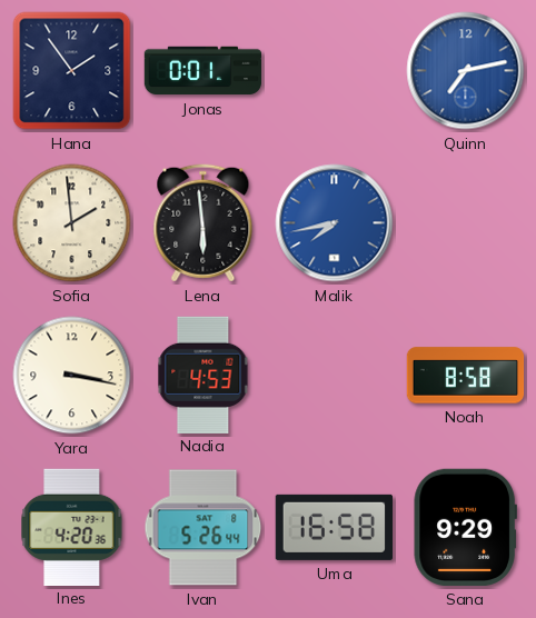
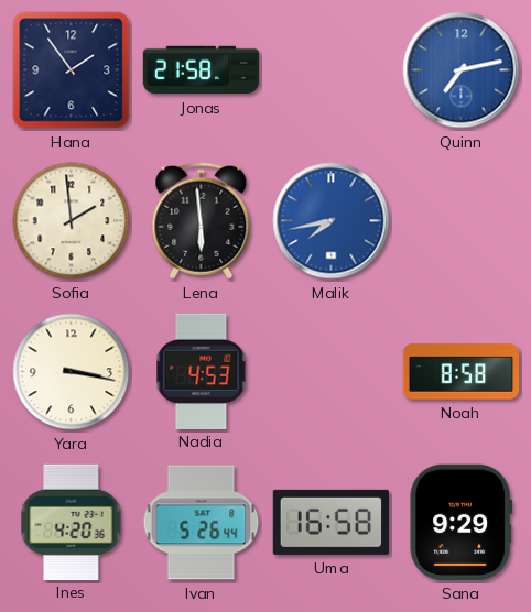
Jonas: 0:01 -> 21:58 (202, 70)
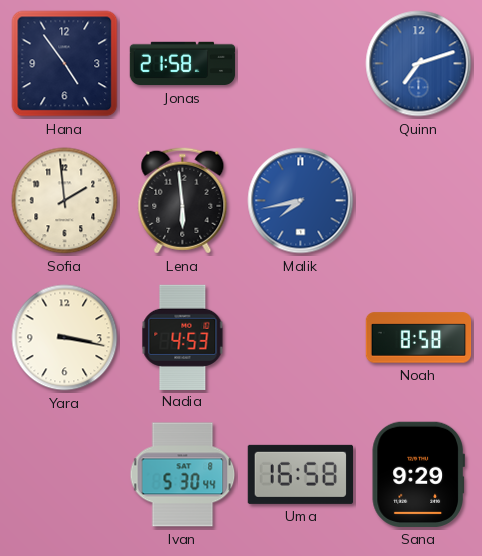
Hana: 1:54 -> 4:54 (65, 64)
Quinn: 7:13 -> 7:12 (419, 64)
Ines: 4:20 -> none (72, 522)
Ivan: 5:26 -> 5:30 (183, 475)
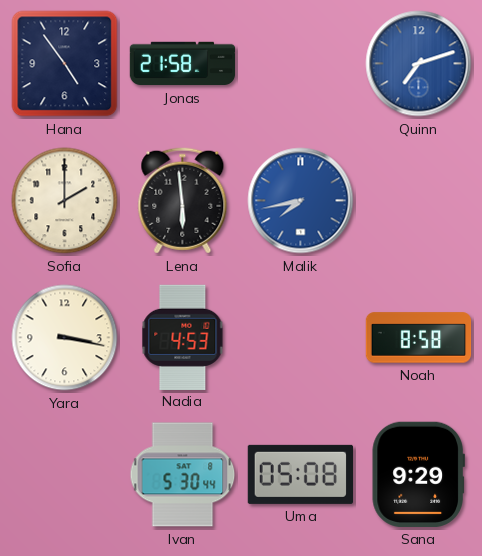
Sofia: 1:59 -> 2:00 (65, 201)
Uma: 16:58 -> 05:08 (300, 474)
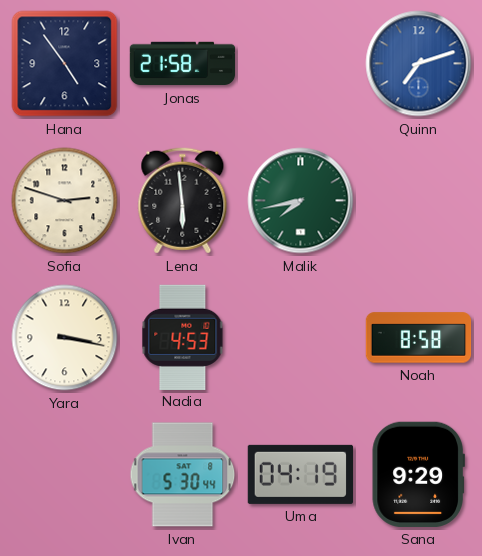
Sofia: 2:00 -> 2:48 (65, 201)
Malik dial: blue -> green (301, 201)
Uma: 05:08 -> 04:19 (300, 474)
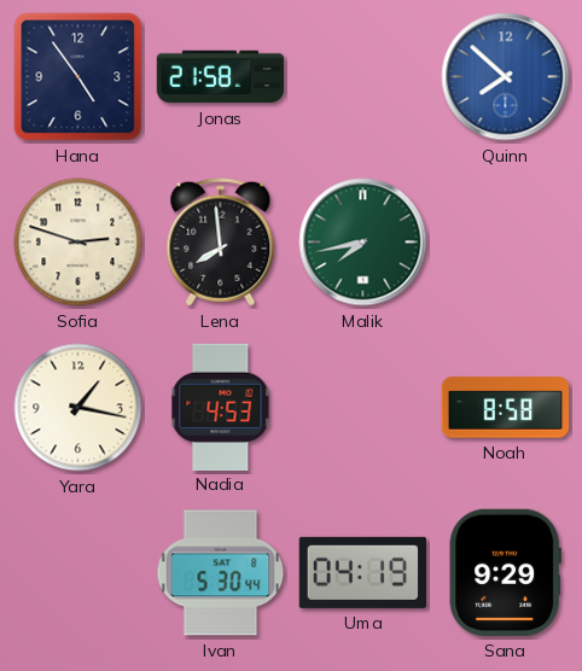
Quinn: 7:12 -> 7:52 (506, 77)
Lena: 5:59 -> 7:59 (221, 243)
Yara: 3:17 -> 1:17 (78, 408)
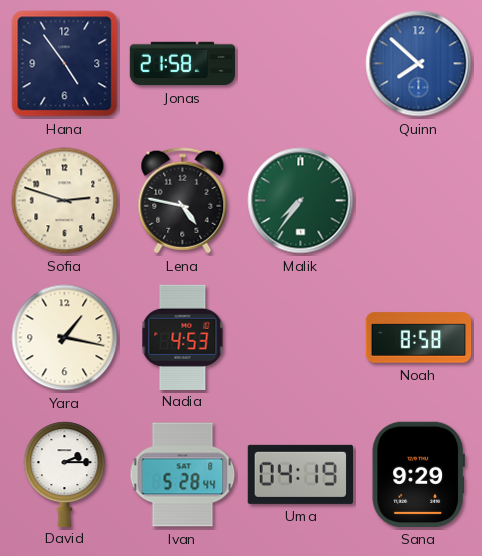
Lena: 7:59 -> 4:47 (183, 201)
Malik: 7:43 -> 7:36 (301, 201)
David: none -> 2:15 (65, 474)
Ivan: 5:30 -> 5:28 (183, 475)
